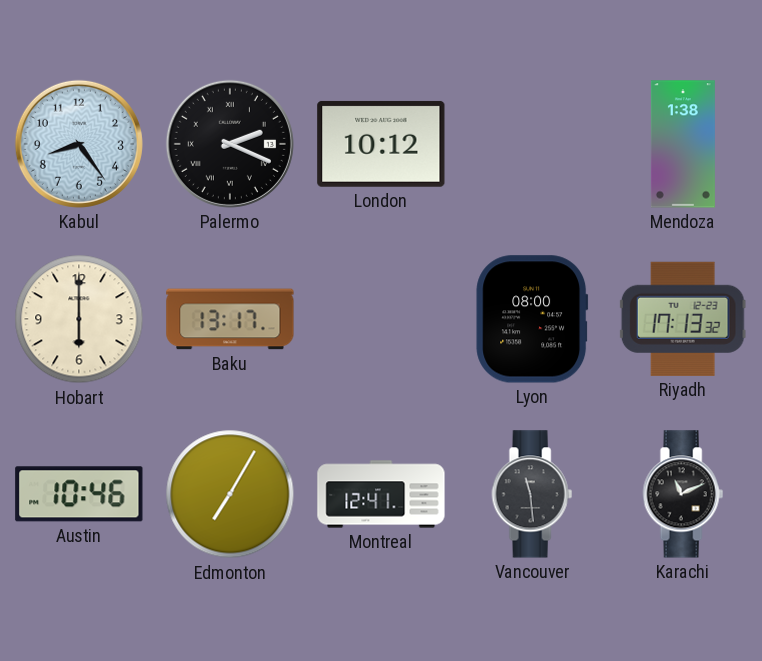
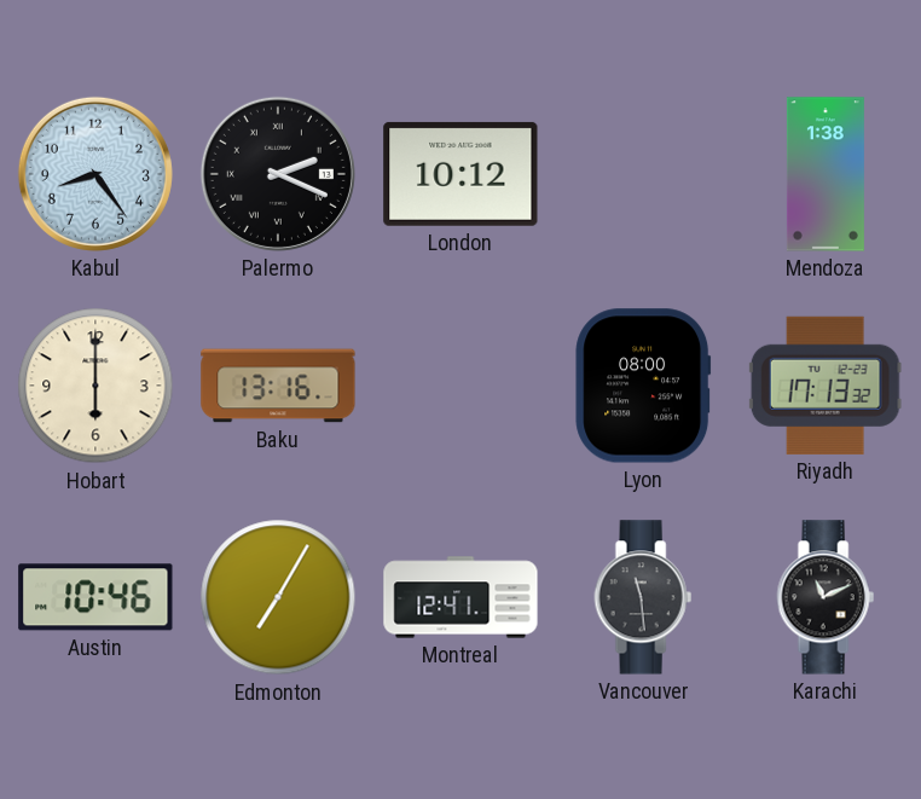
Baku: 13:17 -> 13:16 (278, 386)
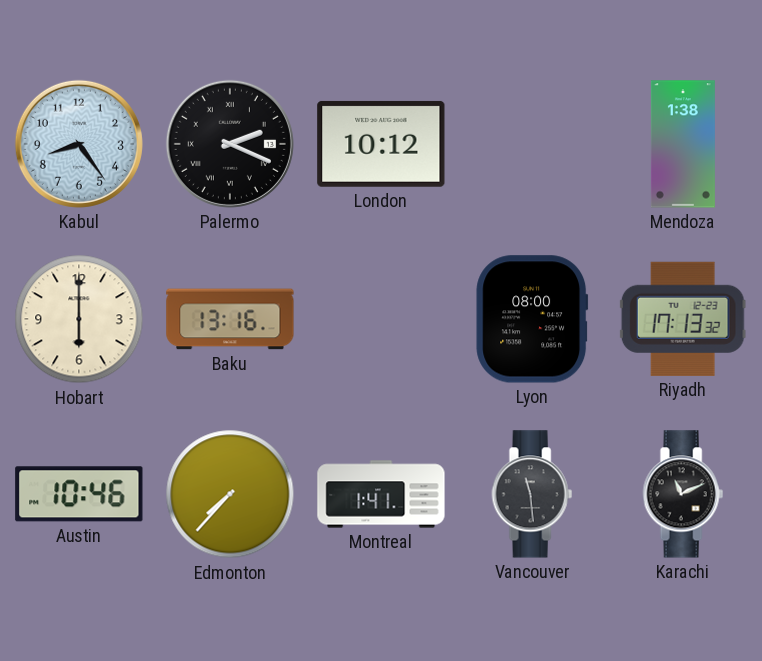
Edmonton: 7:05 -> 7:37 (230, 494)
Montreal: 12:41 -> 1:41 (381, 494)
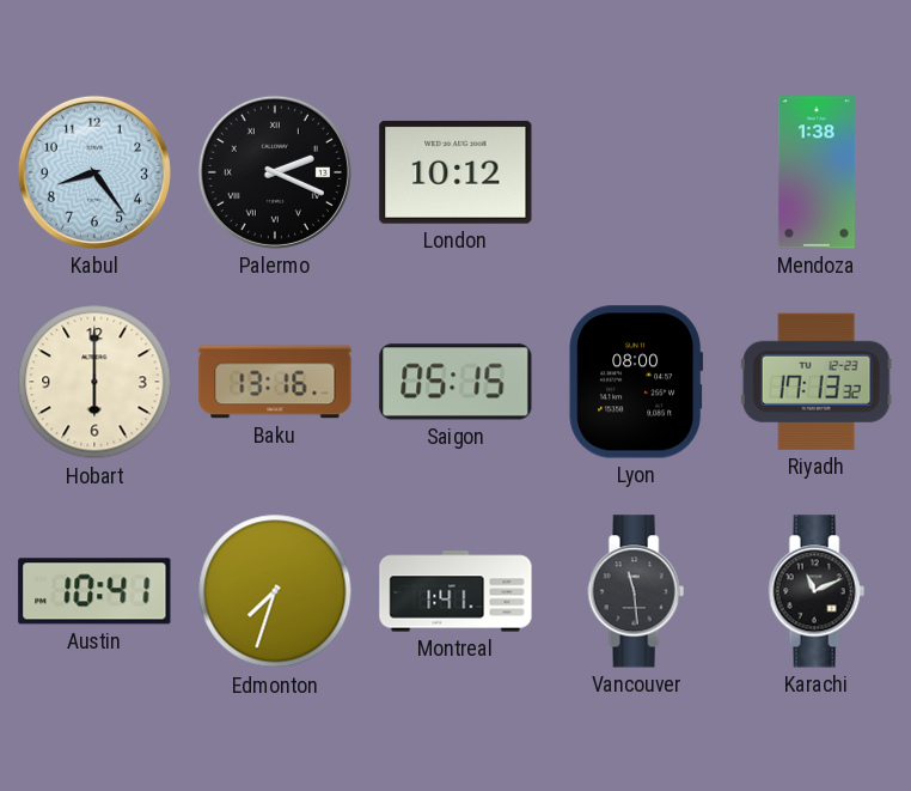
Saigon: none -> 05:15 (455, 382)
Austin: 10:46 -> 10:41 (94, 591)
Edmonton: 7:37 -> 7:33 (275, 591)
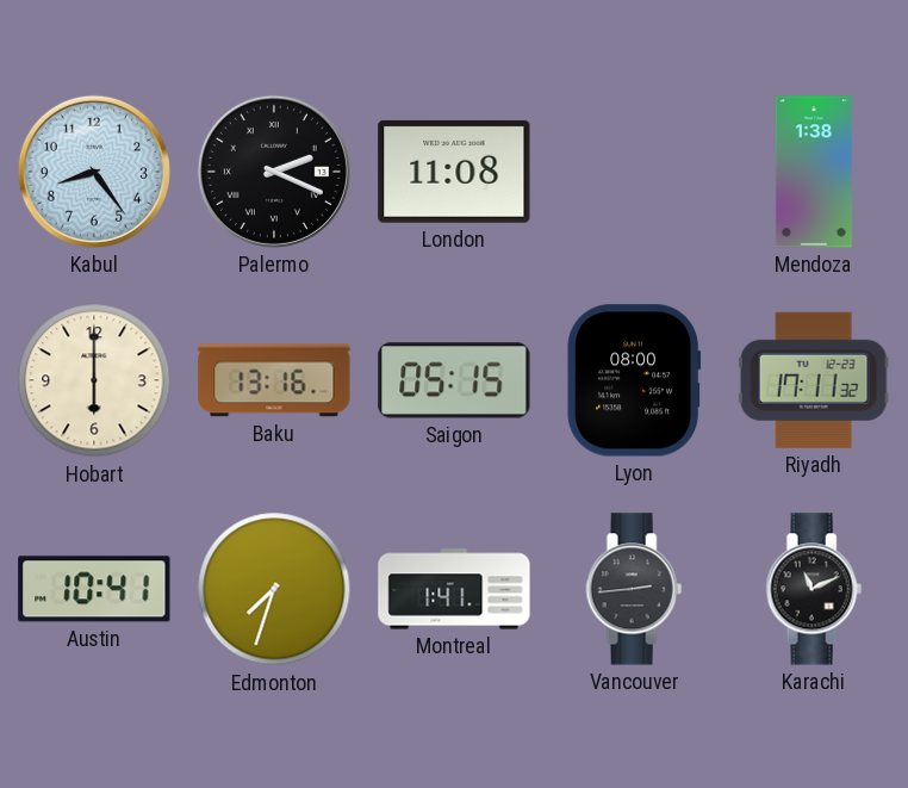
London: 10:12 -> 11:08 (454, 172)
Riyadh: 17:13 -> 17:11 (814, 380)
Vancouver: 11:29 -> 2:44 (634, 589)
